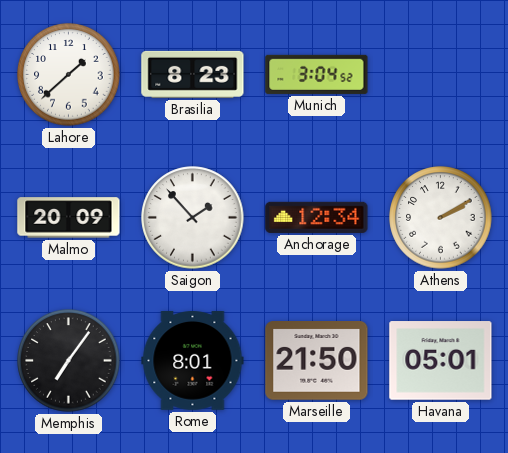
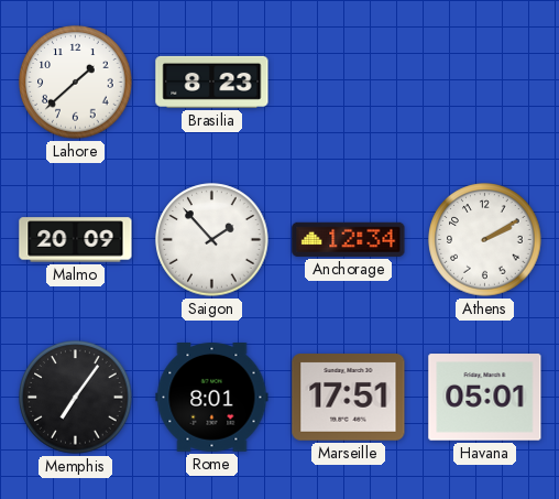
Munich: 3:04 -> none (317, 74)
Marseille: 21:50 -> 17:51 (349, 398)
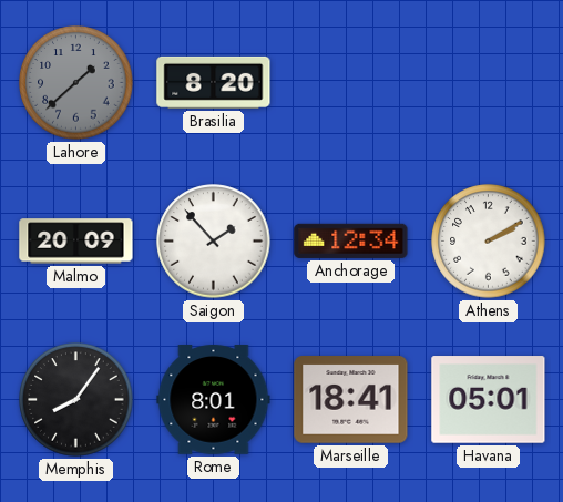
Lahore dial: white -> grey (76, 83)
Brasilia: 8:23 -> 8:20 (214, 82)
Memphis: 7:06 -> 8:06 (76, 400)
Marseille: 17:51 -> 18:41 (351, 400)
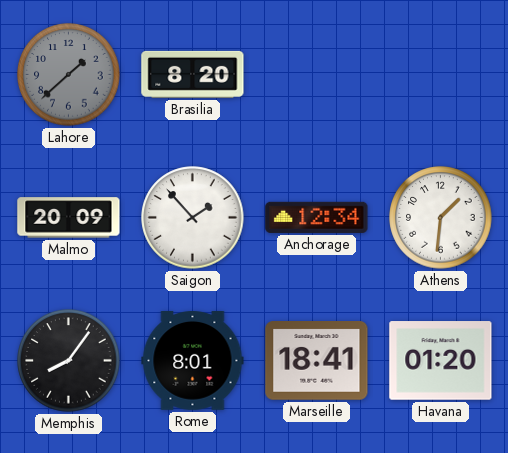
Athens: 2:10 -> 1:31 (441, 218)
Havana: 05:01 -> 01:20 (441, 361)
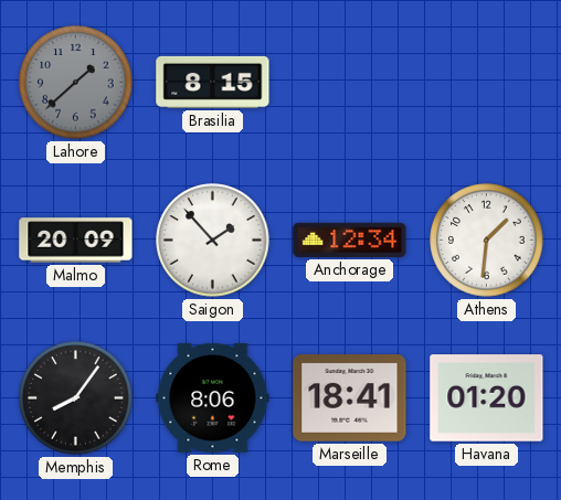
Brasilia: 8:20 -> 8:15 (213, 82)
Rome: 8:01 -> 8:06 (213, 398)
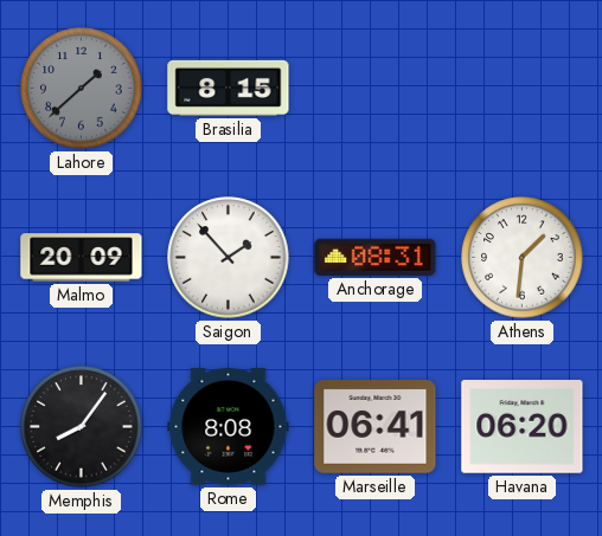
Anchorage: 12:34 -> 08:31 (376, 257)
Rome: 8:06 -> 8:08 (229, 427)
Marseille: 18:41 -> 06:41 (376, 427)
Havana: 01:20 -> 06:20 (523, 427)
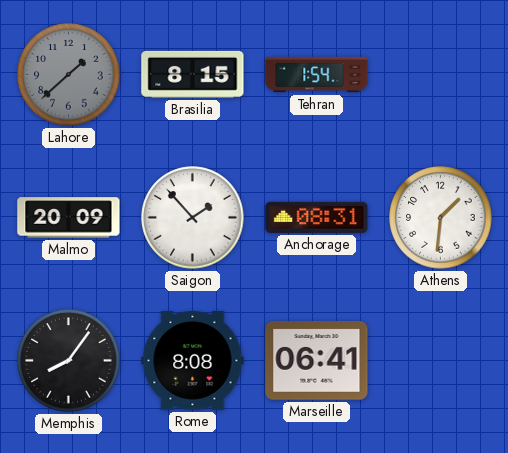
Tehran: none -> 1:54 (317, 75)
Havana: 06:20 -> none (523, 427)
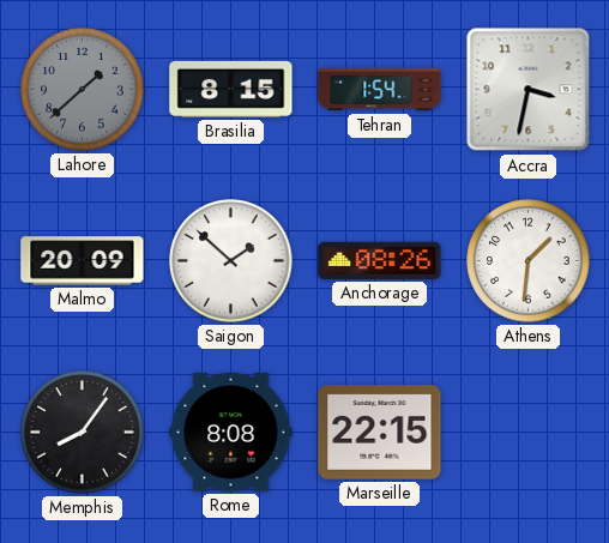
Accra: none -> 3:32 (529, 90)
Saigon: 1:53 -> 1:52 (231, 261)
Anchorage: 08:31 -> 08:26 (380, 260)
Marseille: 06:41 -> 22:15 (380, 433)
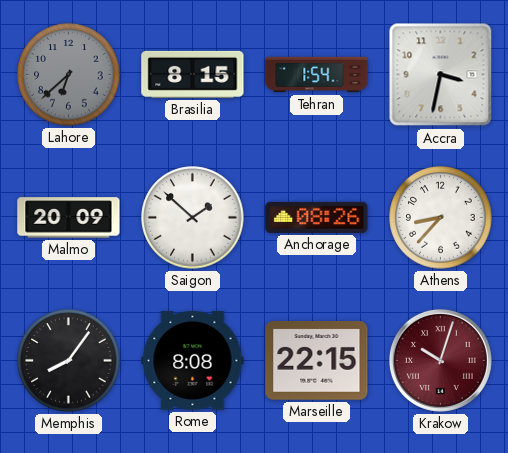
Lahore: 1:38 -> 6:38 (69, 75)
Athens: 1:31 -> 8:37 (441, 218)
Krakow: none -> 10:03 (440, 360)
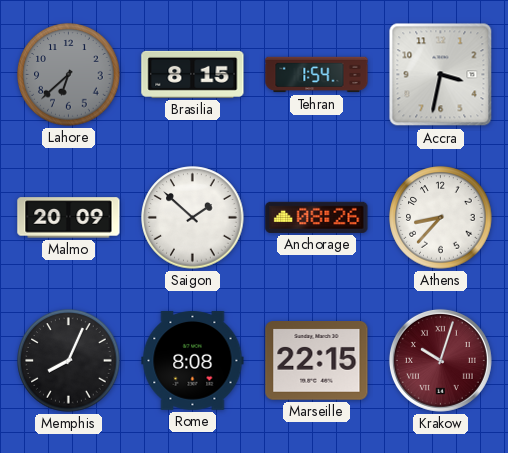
Memphis: 8:06 -> 8:04 (69, 361)
